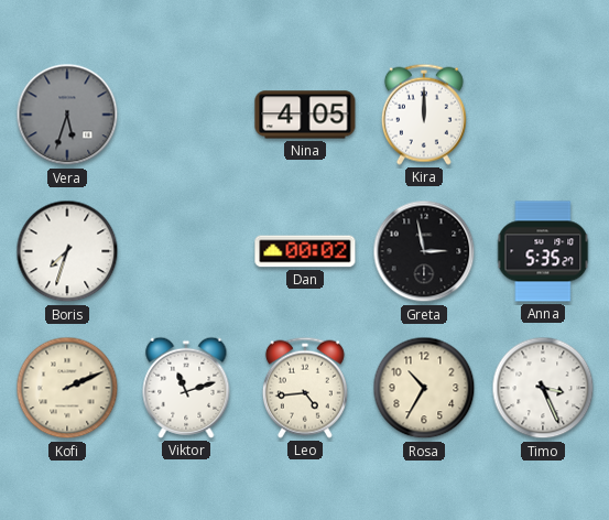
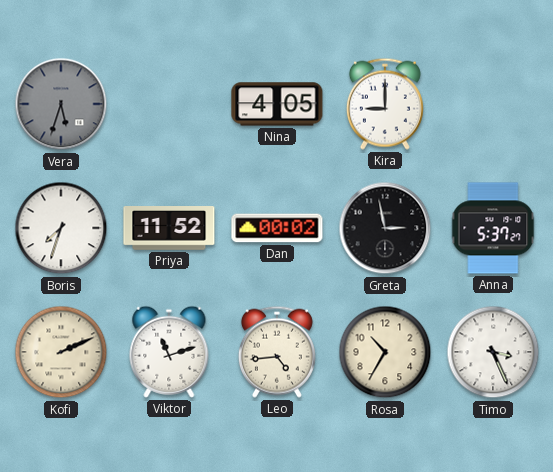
Kira: 12:00 -> 9:00 (385, 104)
Priya: none -> 11:52 (169, 229)
Anna: 5:35 -> 5:37 (493, 228)
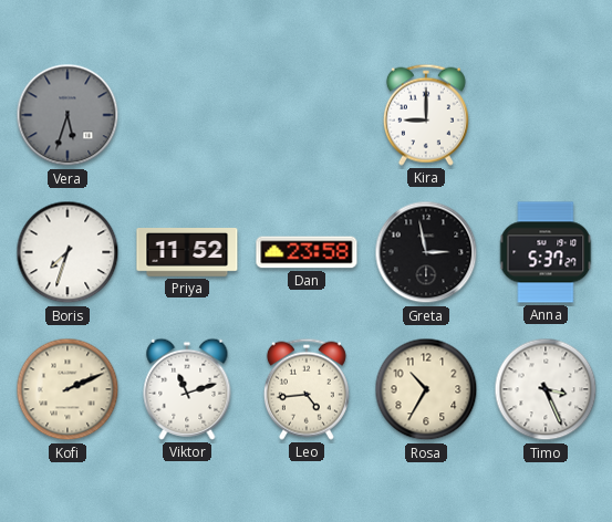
Nina: 4:05 -> none (277, 104)
Dan: 00:02 -> 23:58 (307, 252)
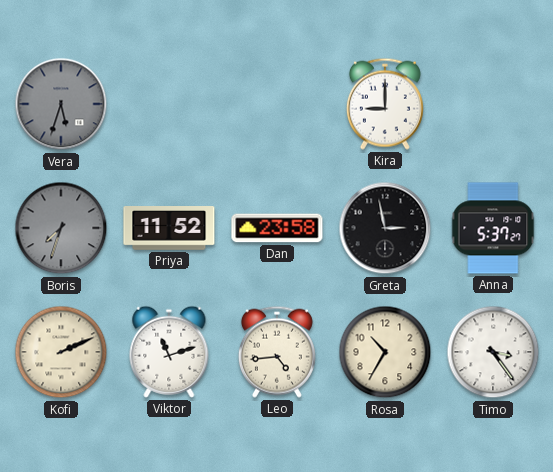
Boris dial: white -> grey (61, 228)
Timo: 3:26 -> 3:24 (493, 352)
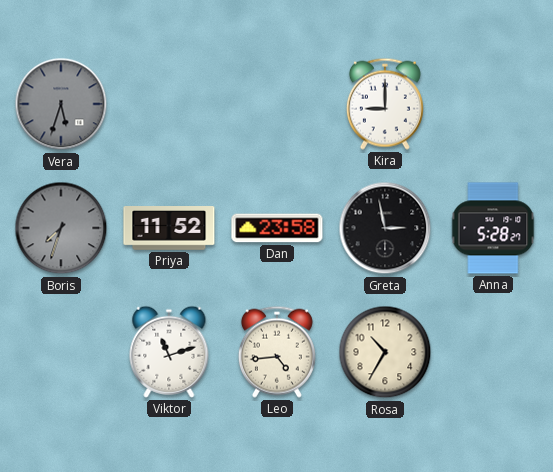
Anna: 5:37 -> 5:28 (493, 228)
Kofi: 2:11 -> none (61, 352)
Timo: 3:24 -> none (493, 352)
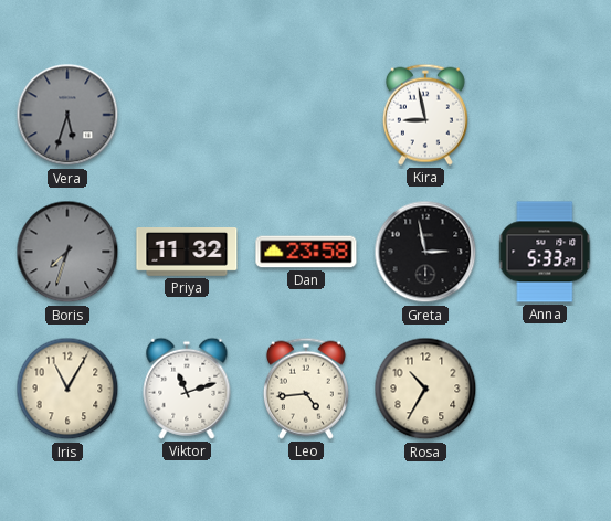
Kira: 9:00 -> 8:58 (425, 115)
Priya: 11:52 -> 11:32 (187, 253)
Anna: 5:28 -> 5:33 (545, 252)
Iris: none -> 11:05 (67, 389)
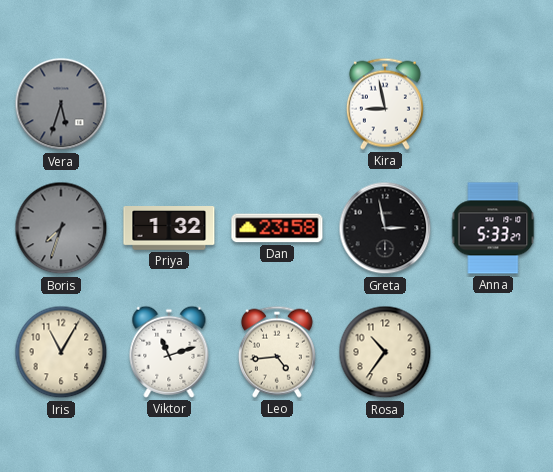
Priya: 11:32 -> 1:32 (169, 229)
Rosa: 10:35 -> 10:36 (385, 352)
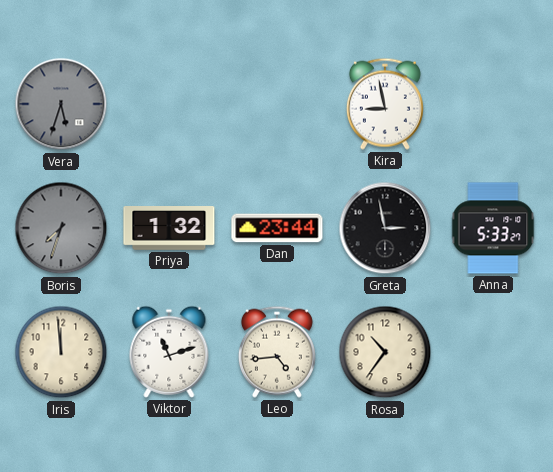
Dan: 23:58 -> 23:44 (277, 228)
Iris: 11:05 -> 11:59 (61, 352)
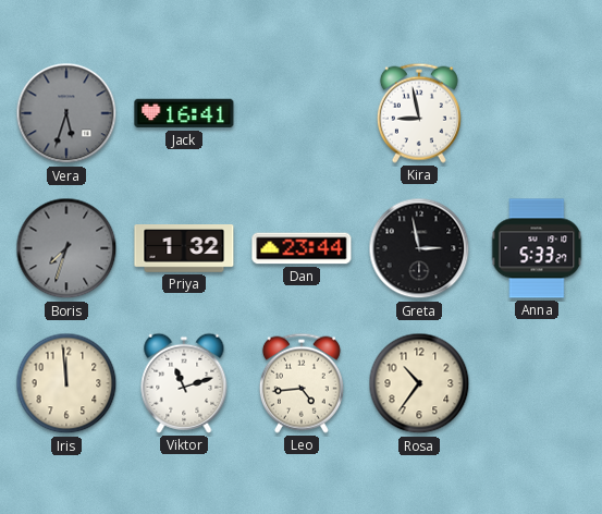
Jack: none -> 16:41 (184, 113)
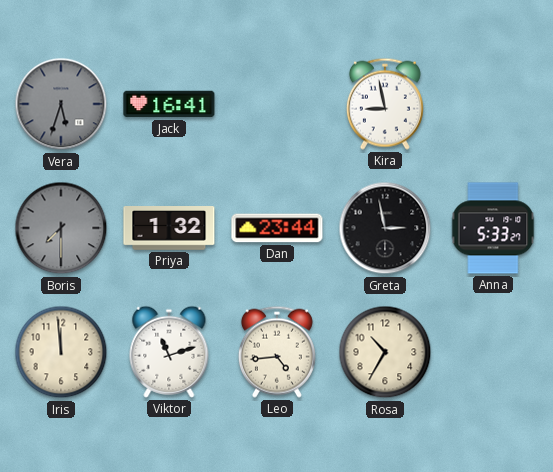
Boris: 7:33 -> 7:30 (61, 228)
Rosa: 10:36 -> 10:35 (385, 352)
